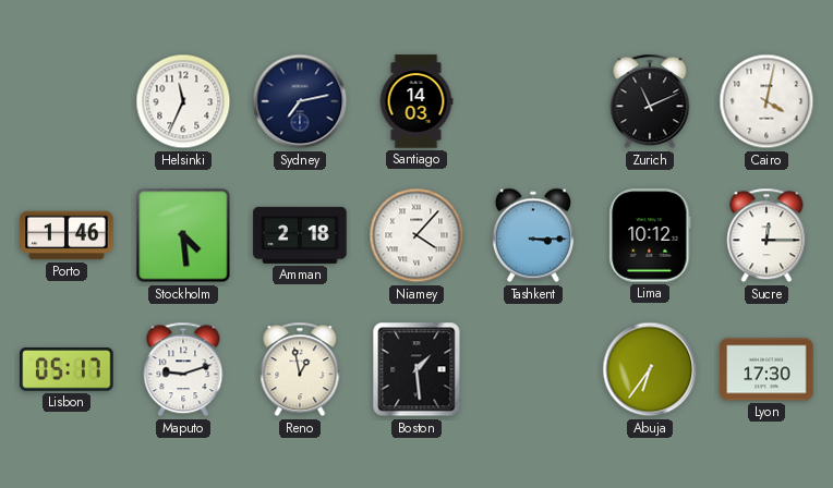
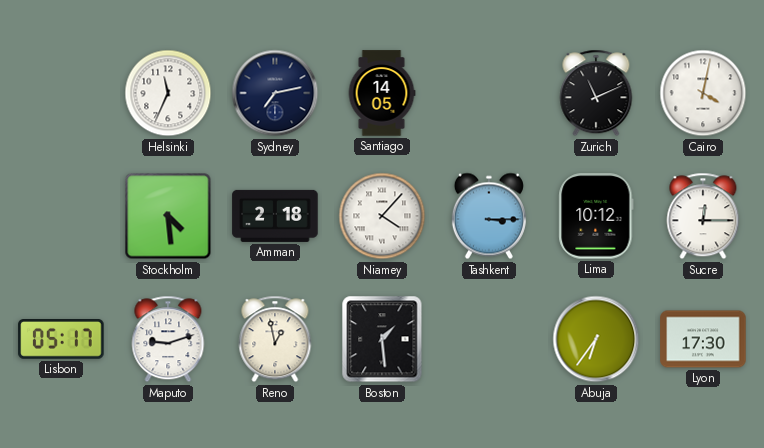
Santiago: 14:03 -> 14:05 (382, 93)
Porto: 1:46 -> none (67, 235)
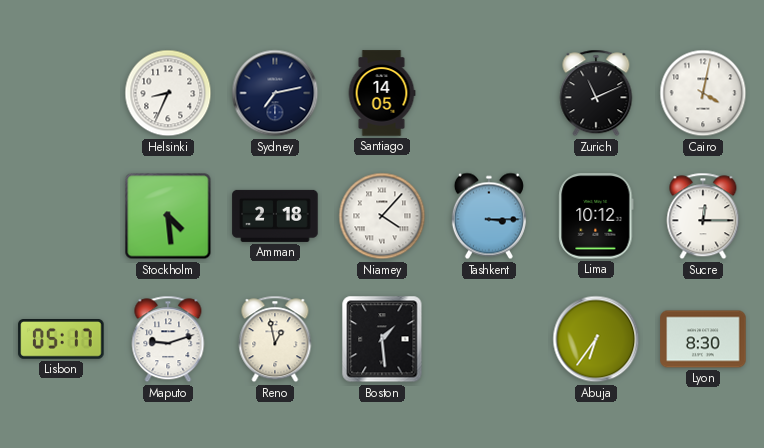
Helsinki: 11:34 -> 8:34 (168, 93)
Lyon: 17:30 -> 8:30 (703, 339)
